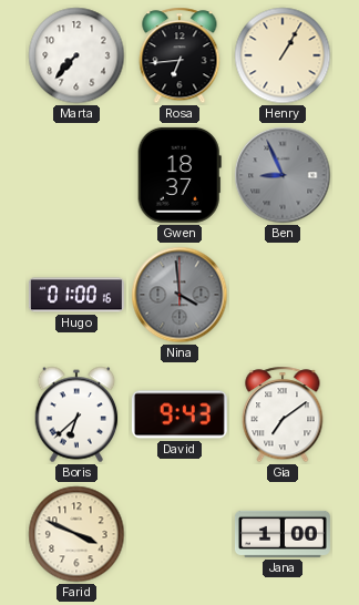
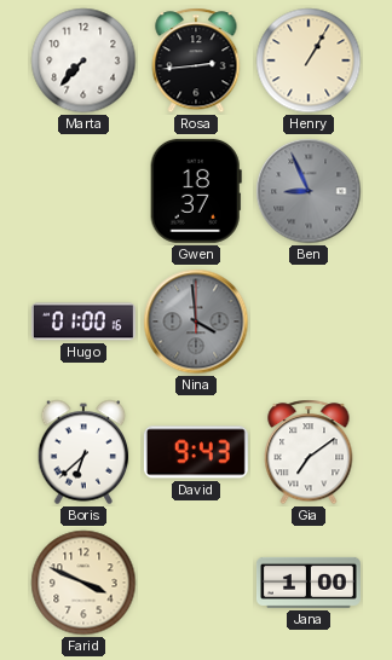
Rosa: 6:44 -> 2:44 (196, 60)
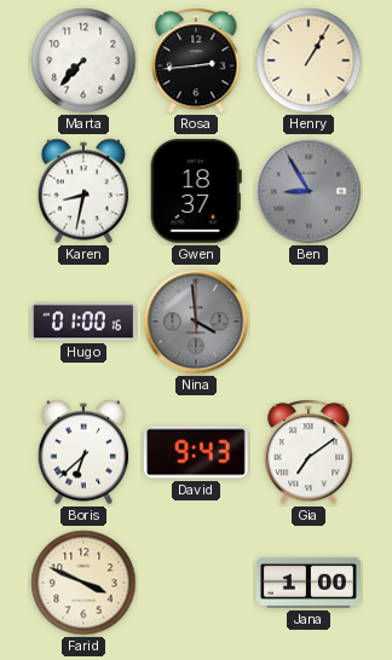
Karen: none -> 8:32 (83, 191)
Ben: 8:56 -> 8:55 (309, 191)
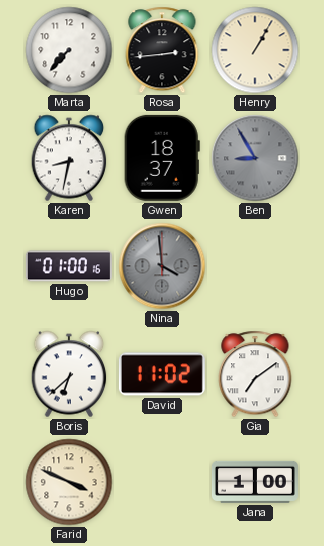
David: 9:43 -> 11:02 (162, 374)
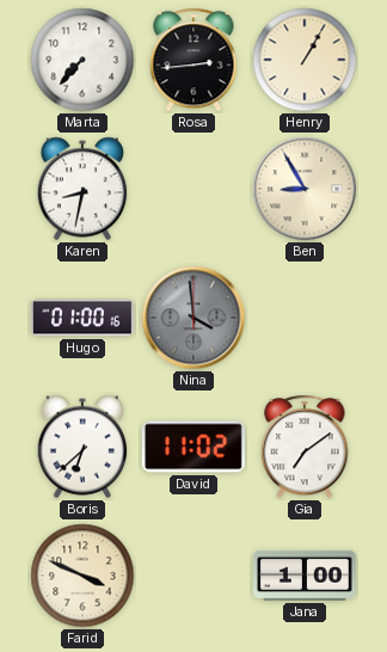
Gwen: 18:37 -> none (162, 158)
Ben dial: grey -> cream (305, 189)
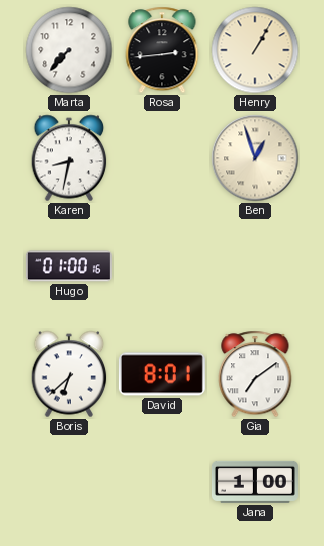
Ben: 8:55 -> 12:57 (255, 158)
Nina: 3:59 -> none (193, 318)
David: 11:02 -> 8:01 (162, 374)
Farid: 3:49 -> none (82, 576)
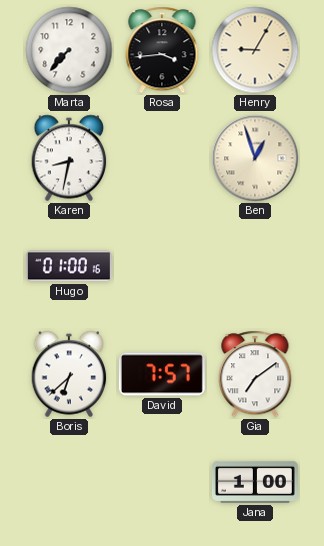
Rosa: 2:44 -> 3:44 (162, 50)
Henry: 1:05 -> 9:05 (255, 50)
David: 8:01 -> 7:57 (162, 374)
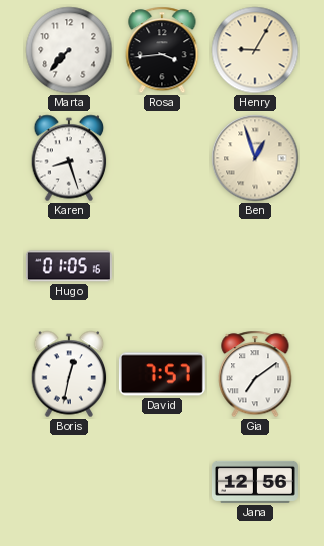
Karen: 8:32 -> 8:27 (69, 158)
Hugo: 01:00 -> 01:05 (69, 266)
Boris: 6:38 -> 12:32 (69, 374)
Jana: 1:00 -> 12:56 (255, 482)
